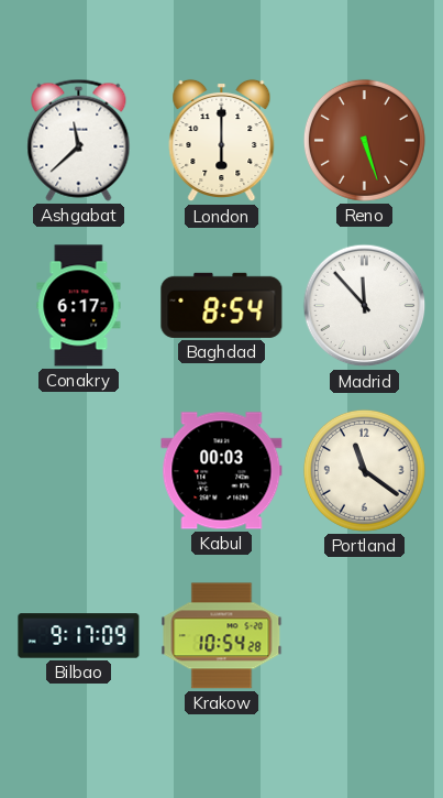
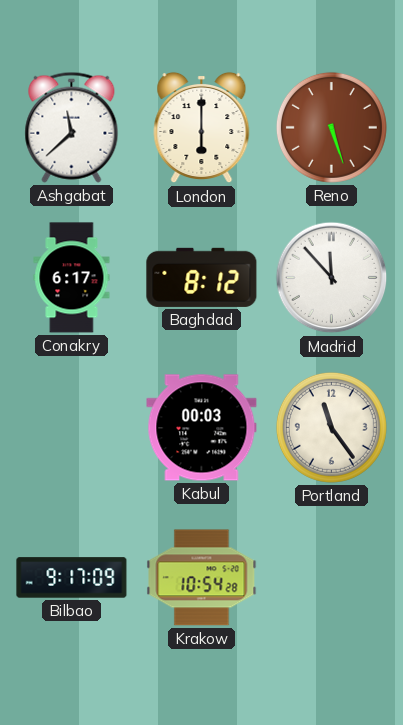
Baghdad: 8:54 -> 8:12 (202, 277)
Portland: 11:21 -> 11:24 (331, 427)
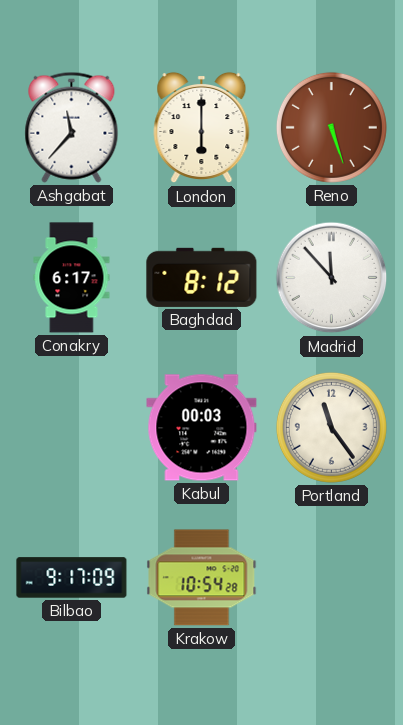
Ashgabat: 11:38 -> 11:37 (72, 127)
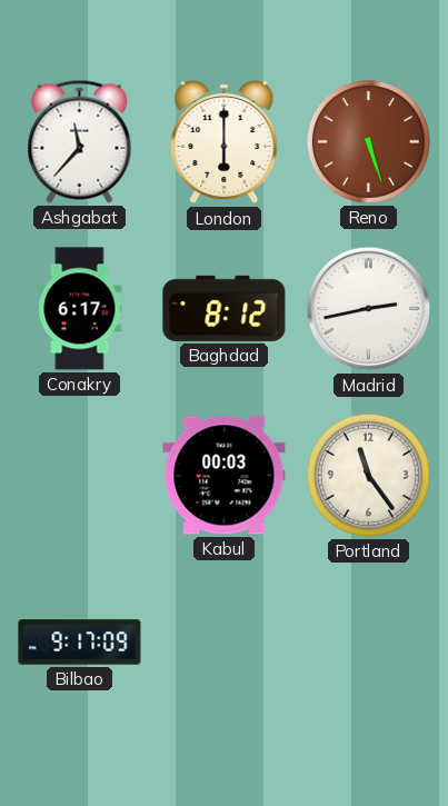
Madrid: 11:53 -> 2:43 (369, 309)
Krakow: 10:54 -> none (202, 578)
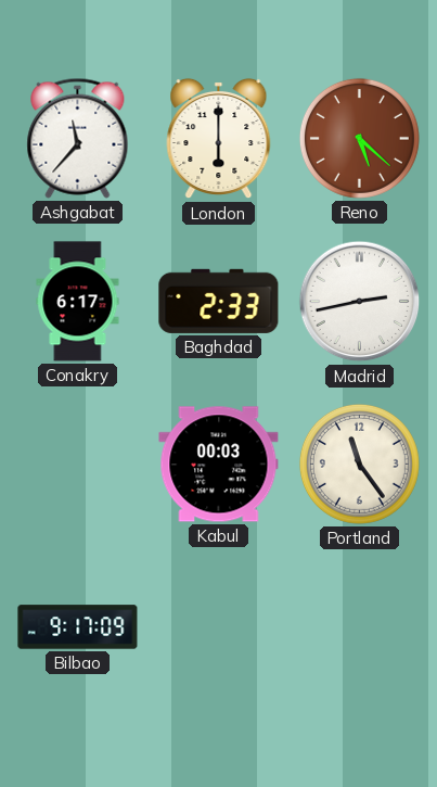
Reno: 5:27 -> 5:22 (359, 138)
Baghdad: 8:12 -> 2:33 (219, 301)
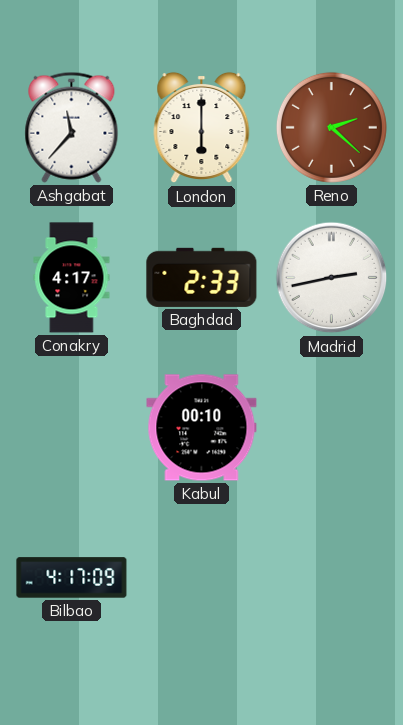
Reno: 5:22 -> 2:22 (331, 127)
Conakry: 6:17 -> 4:17 (72, 278)
Kabul: 00:03 -> 00:10 (202, 428)
Portland: 11:24 -> none (359, 464)
Bilbao: 9:17 -> 4:17 (72, 578)
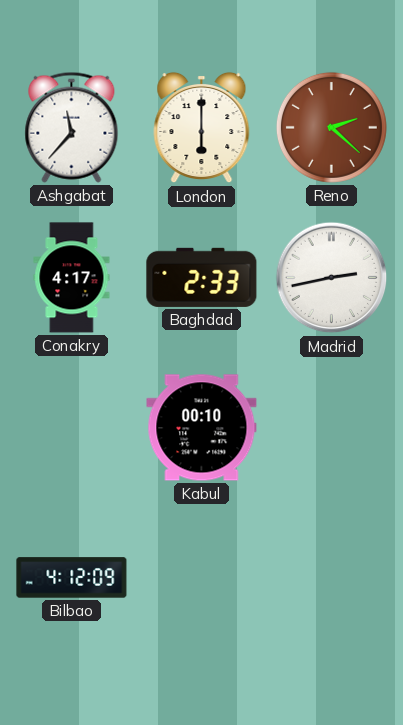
Bilbao: 4:17 -> 4:12 (72, 578)
